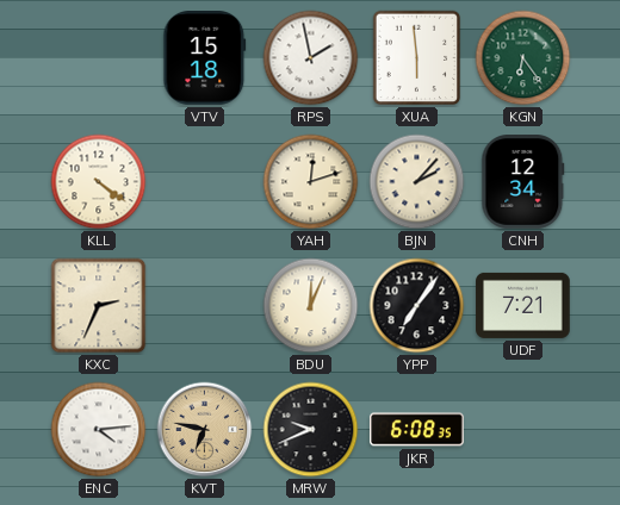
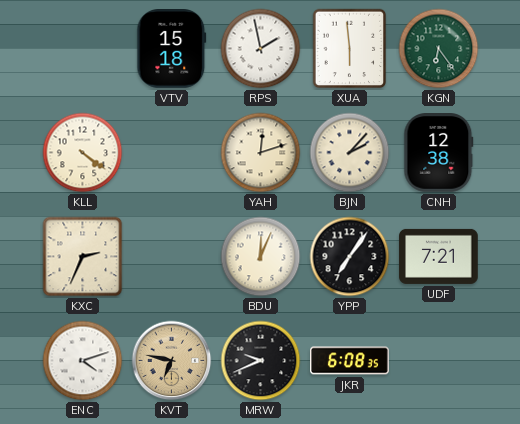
CNH: 12:34 -> 12:38 (439, 153)
ENC: 4:14 -> 4:12 (83, 361)
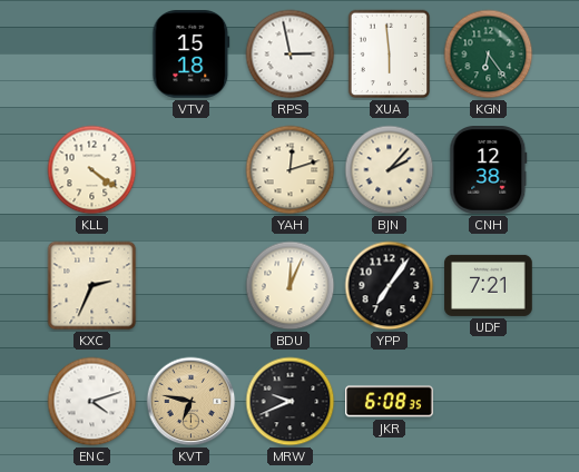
RPS: 1:58 -> 2:58 (291, 55)
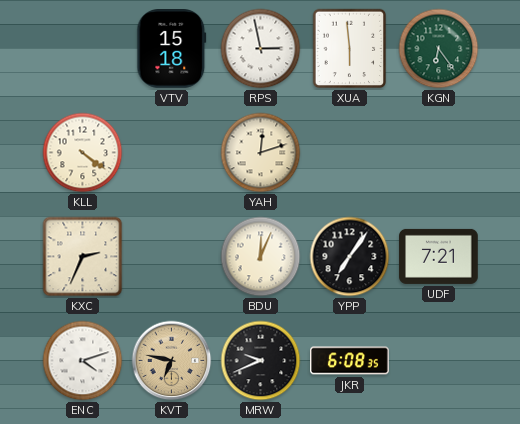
BJN: 2:07 -> none (390, 170)
CNH: 12:38 -> none (489, 170)
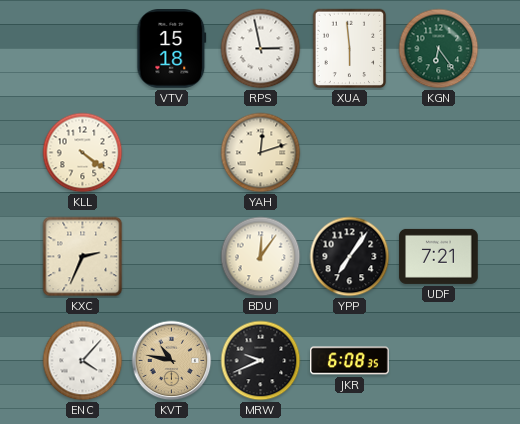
BDU: 12:04 -> 12:06 (261, 257)
ENC: 4:12 -> 4:07 (83, 361)
KVT: 6:47 -> 10:47 (172, 361)
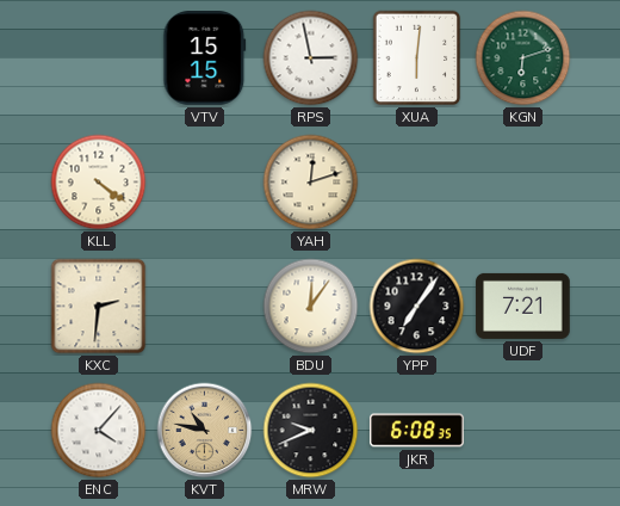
VTV: 15:18 -> 15:15 (205, 58)
XUA: 5:59 -> 6:01 (417, 58)
KGN: 6:24 -> 6:12 (523, 58)
KXC: 2:34 -> 2:31 (99, 307)
